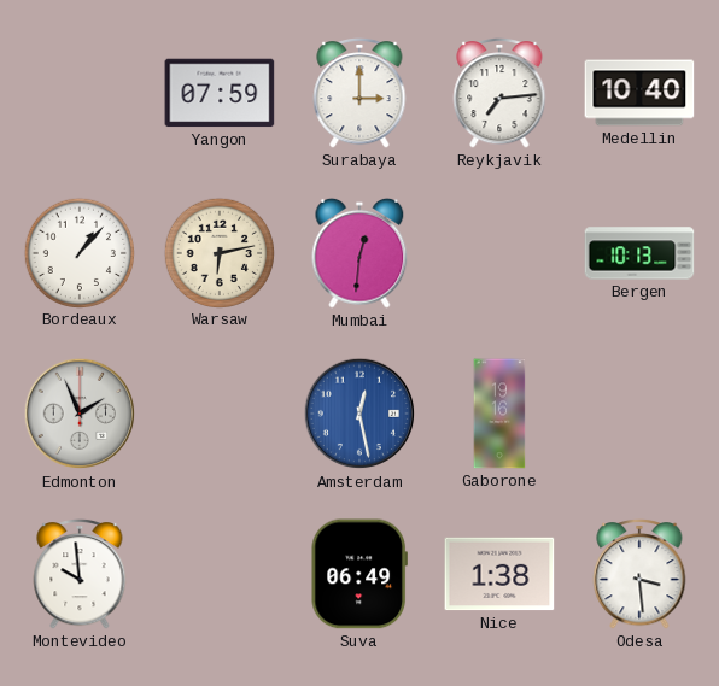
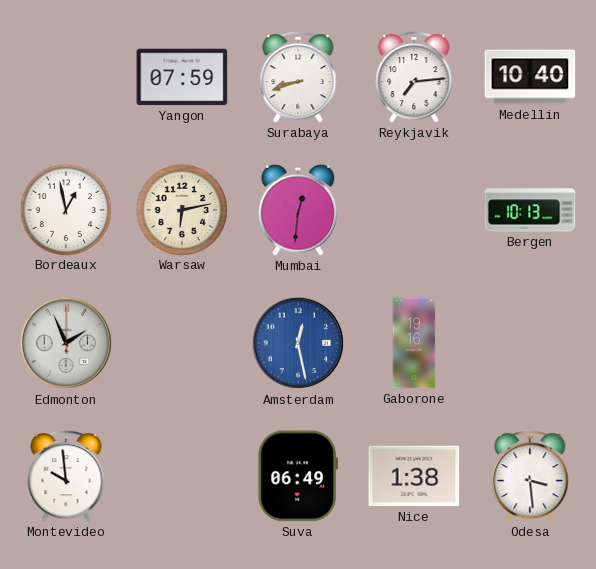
Surabaya: 3:00 -> 8:42 (298, 78)
Bordeaux: 1:07 -> 12:58 (65, 209)
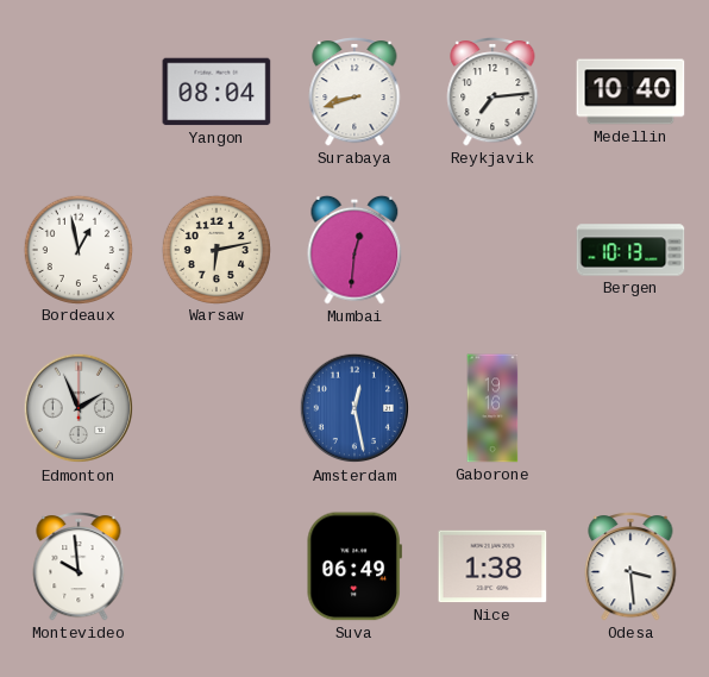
Yangon: 07:59 -> 08:04 (217, 92)
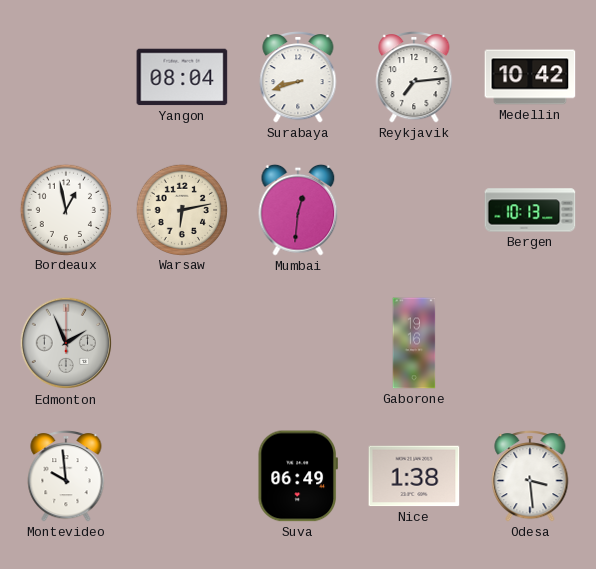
Medellin: 10:40 -> 10:42 (530, 77)
Amsterdam: 12:28 -> none (354, 408)
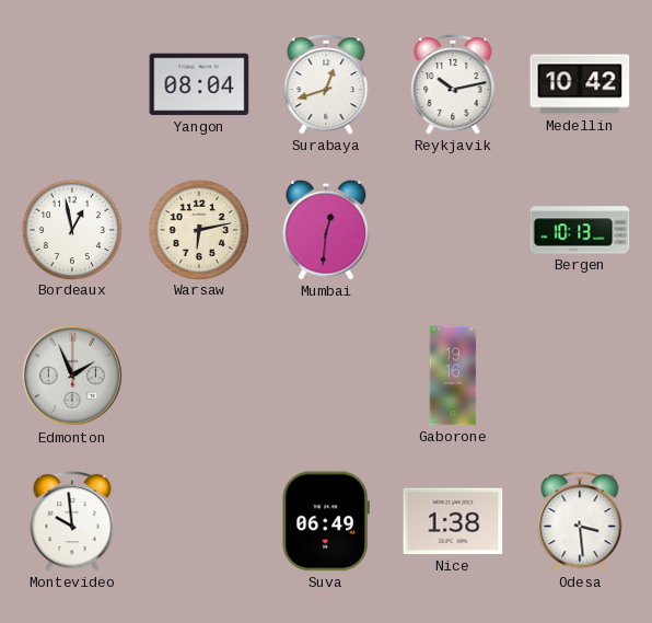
Surabaya: 8:42 -> 12:42 (326, 85)
Reykjavik: 7:14 -> 10:13 (453, 85)
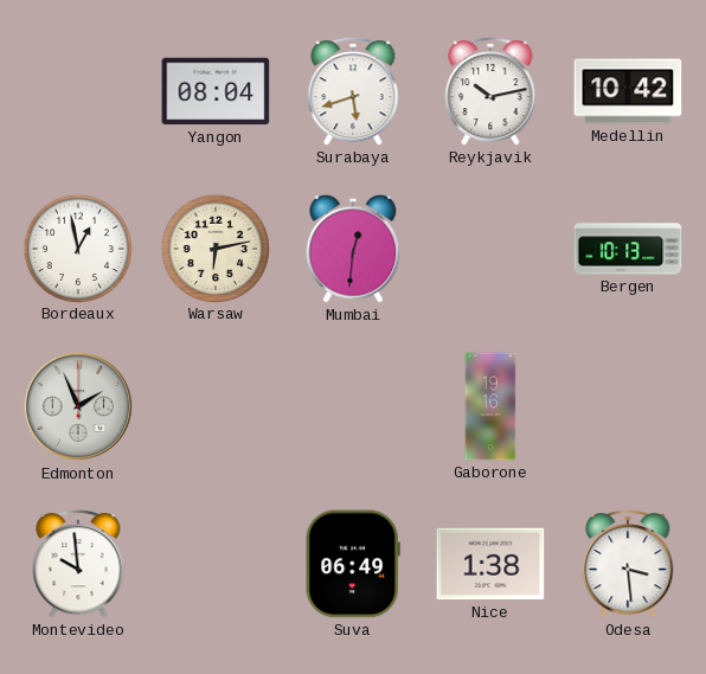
Surabaya: 12:42 -> 5:42 (353, 92)
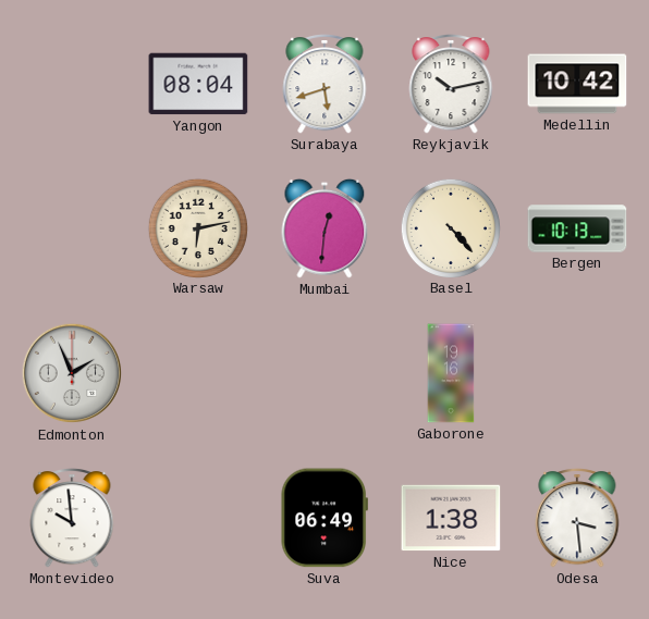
Bordeaux: 12:58 -> none (77, 248)
Basel: none -> 4:23 (450, 227)
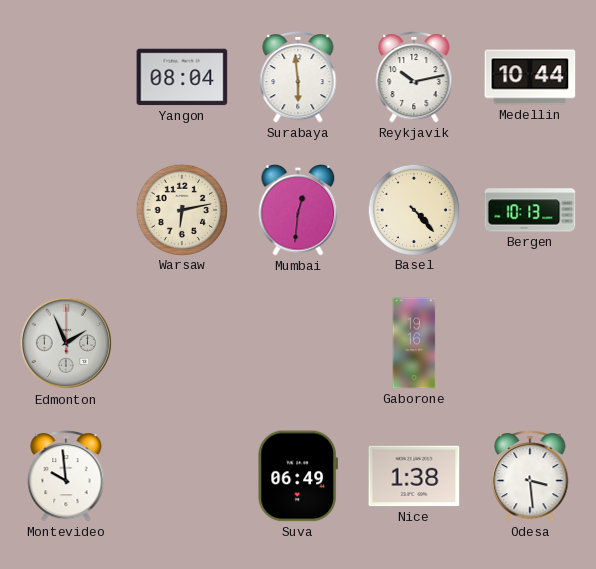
Surabaya: 5:42 -> 5:59 (298, 78)
Medellin: 10:42 -> 10:44 (530, 77)
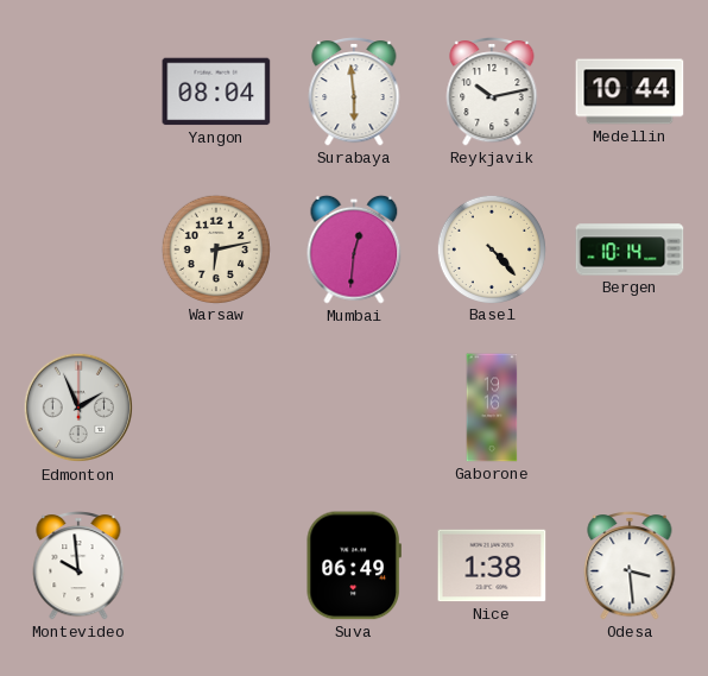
Bergen: 10:13 -> 10:14 (630, 249)
